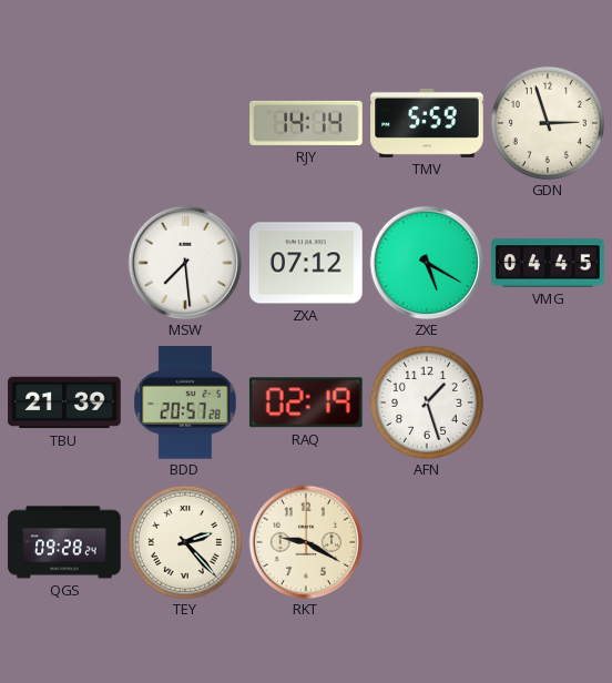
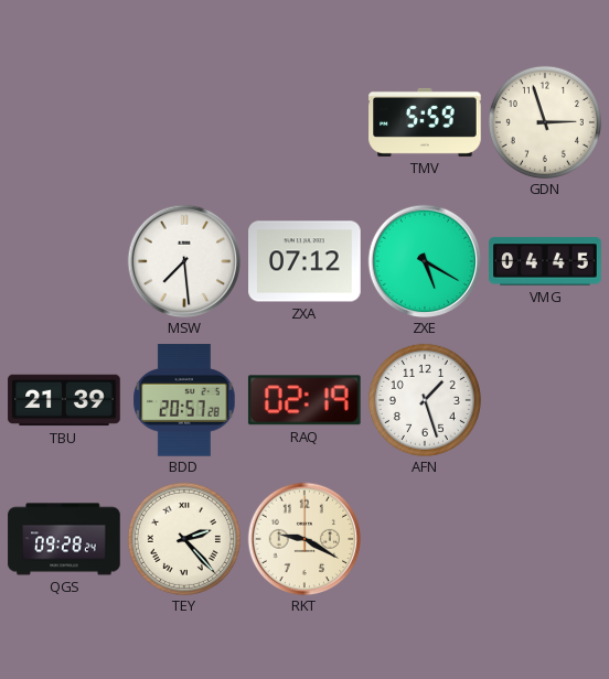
RJY: 14:14 -> none (306, 123)
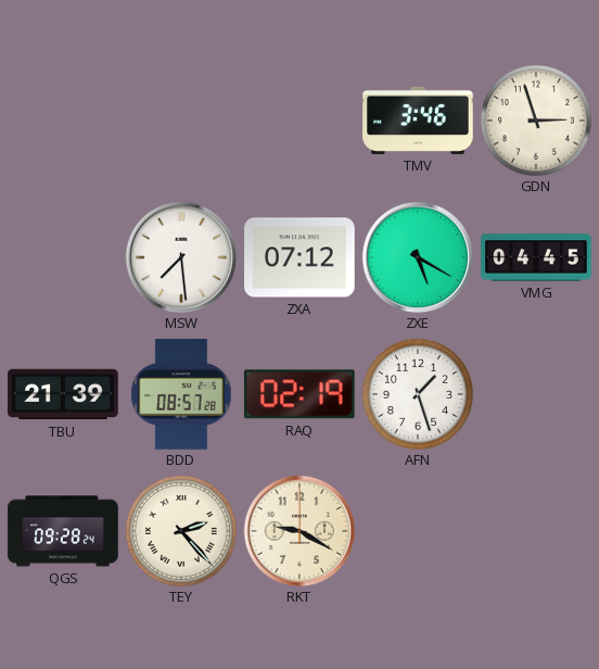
TMV: 5:59 -> 3:46 (418, 121)
BDD: 20:57 -> 08:57 (181, 394)
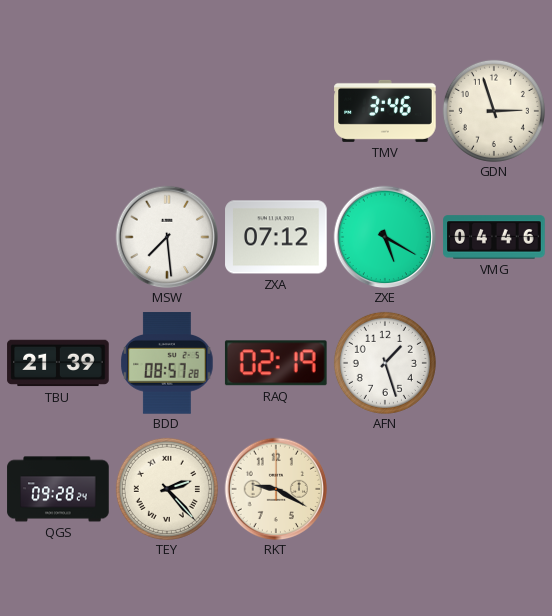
VMG: 04:45 -> 04:46 (494, 237)
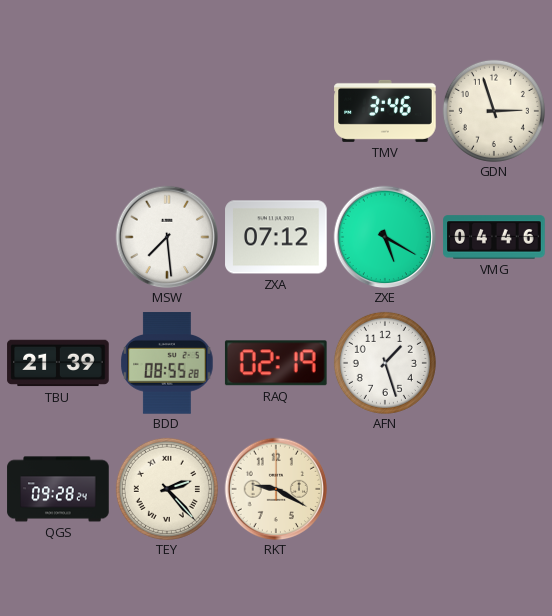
BDD: 08:57 -> 08:55 (167, 363)
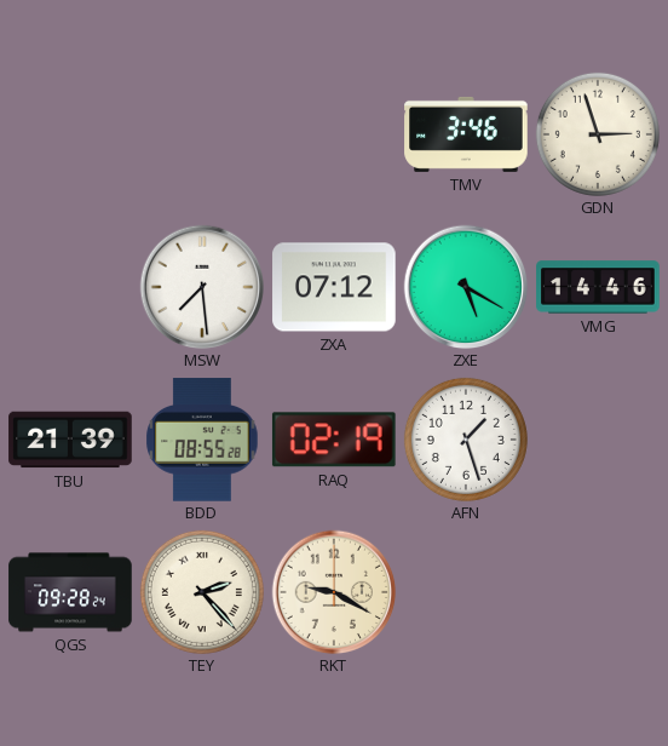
VMG: 04:46 -> 14:46 (598, 287)
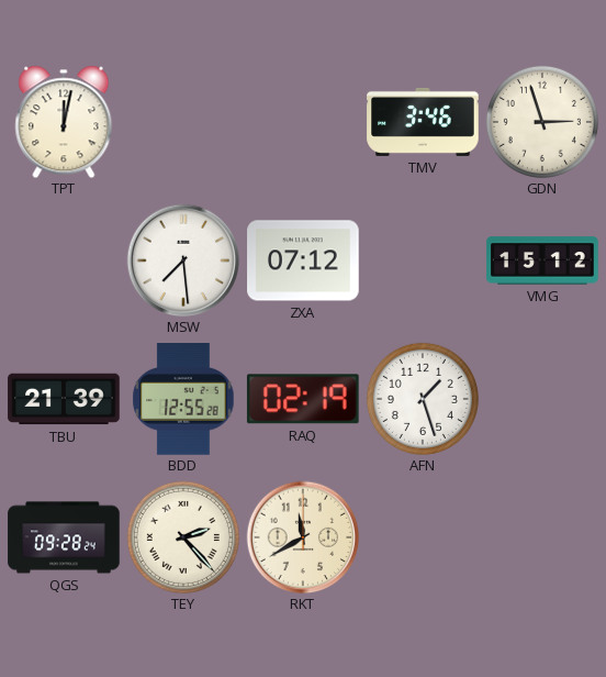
TPT: none -> 12:02 (64, 122)
ZXE: 5:20 -> none (466, 287)
VMG: 14:46 -> 15:12 (542, 260)
BDD: 08:55 -> 12:55 (183, 399)
RKT: 9:20 -> 11:40 (303, 537)
